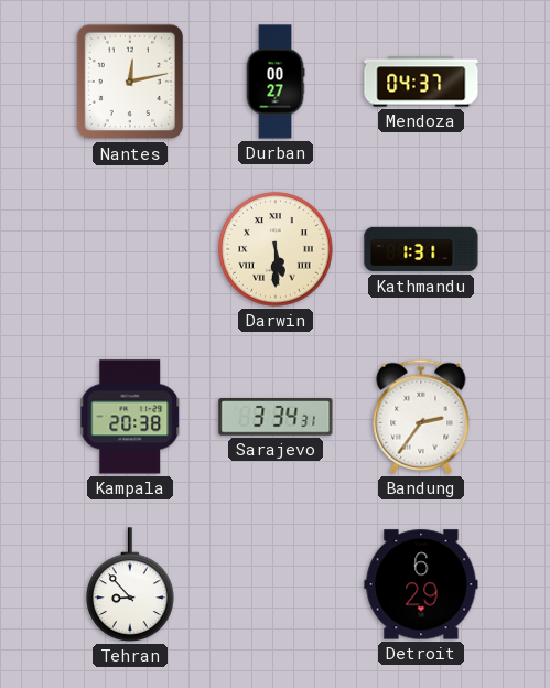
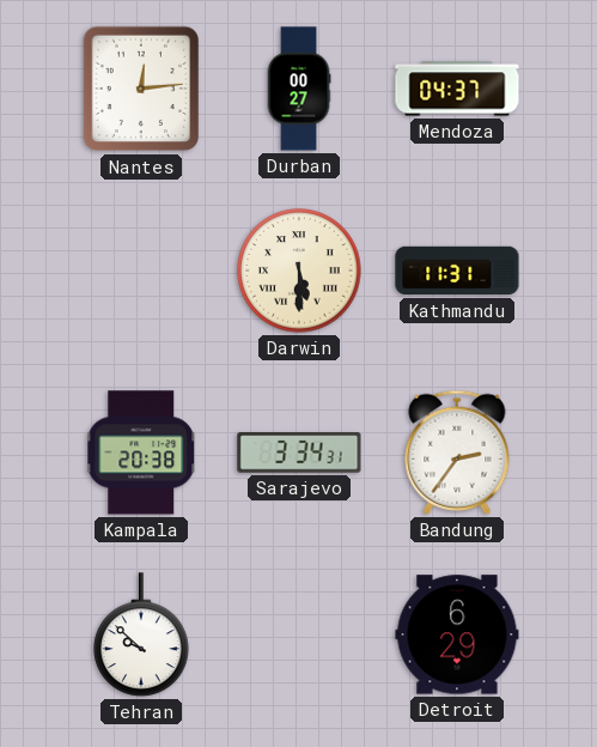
Nantes: 12:13 -> 12:14 (141, 89)
Kathmandu: 1:31 -> 11:31 (457, 271)
Tehran: 8:53 -> 9:52 (141, 634)
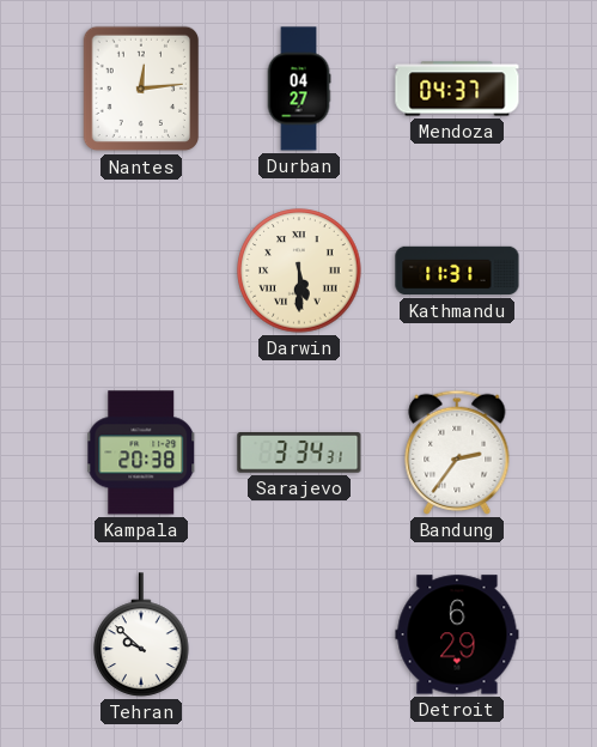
Durban: 00:27 -> 04:27 (299, 89)
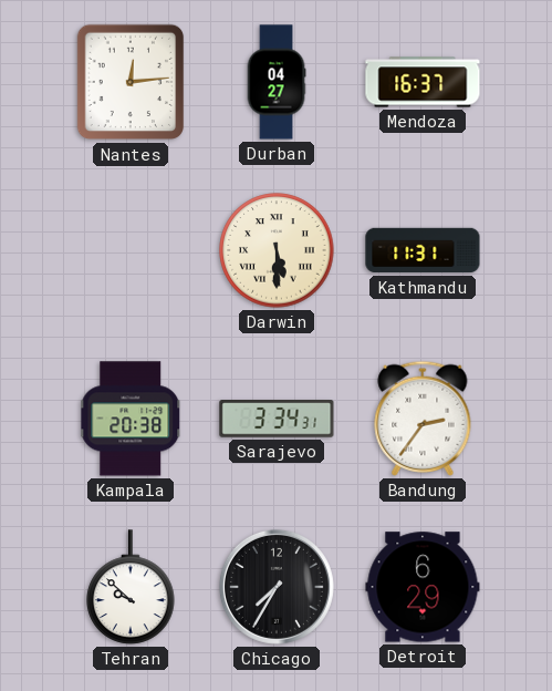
Mendoza: 04:37 -> 16:37 (423, 82)
Chicago: none -> 7:35 (277, 587)
